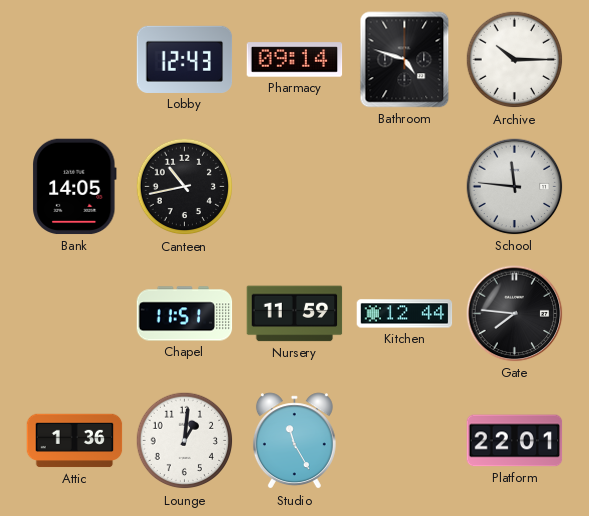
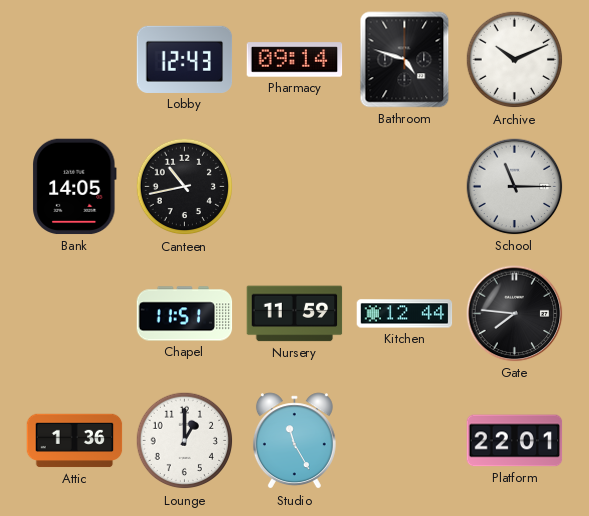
Archive: 10:15 -> 10:11 (515, 60)
School: 11:46 -> 11:15 (515, 187)
Lounge: 1:01 -> 1:00 (185, 441)
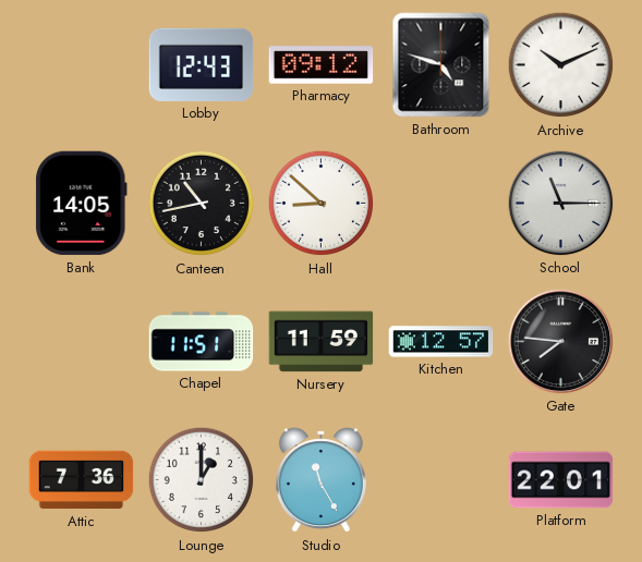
Pharmacy: 09:14 -> 09:12 (322, 65)
Hall: none -> 8:52 (322, 204)
Kitchen: 12:44 -> 12:57 (441, 342)
Attic: 1:36 -> 7:36 (82, 480)
